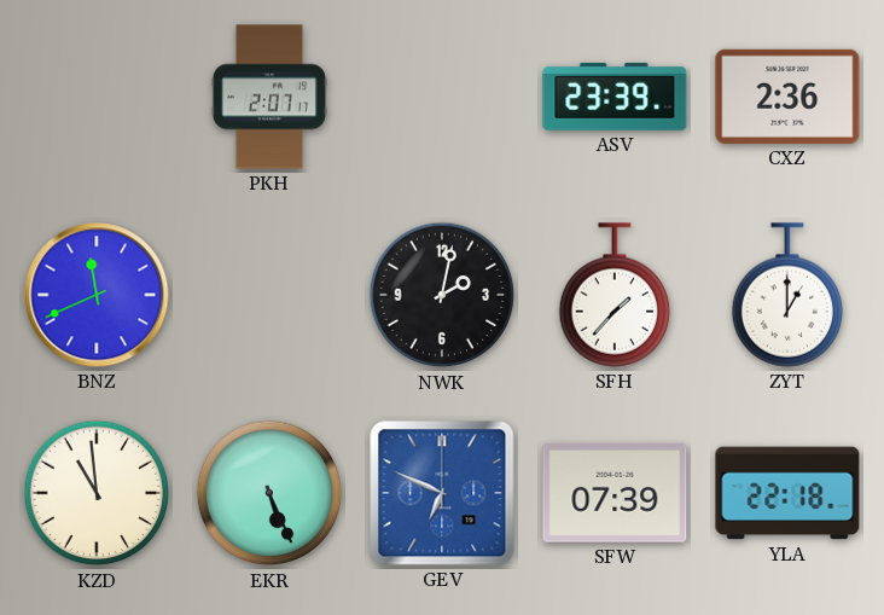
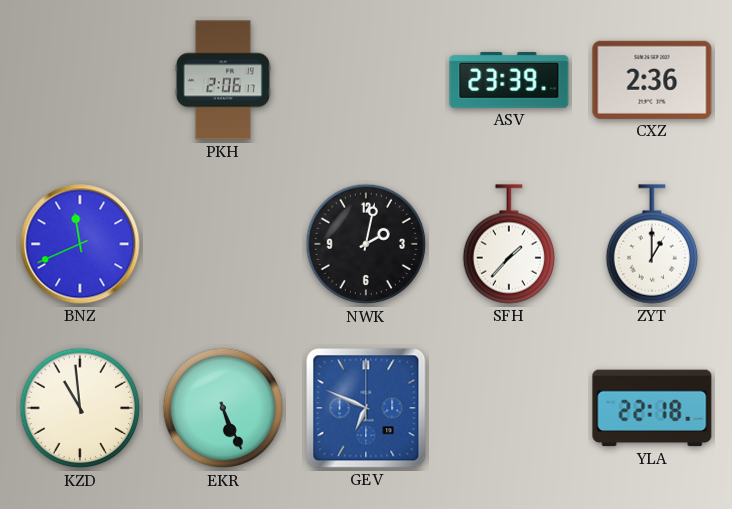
PKH: 2:07 -> 2:06 (223, 80)
SFW: 07:39 -> none (615, 493)
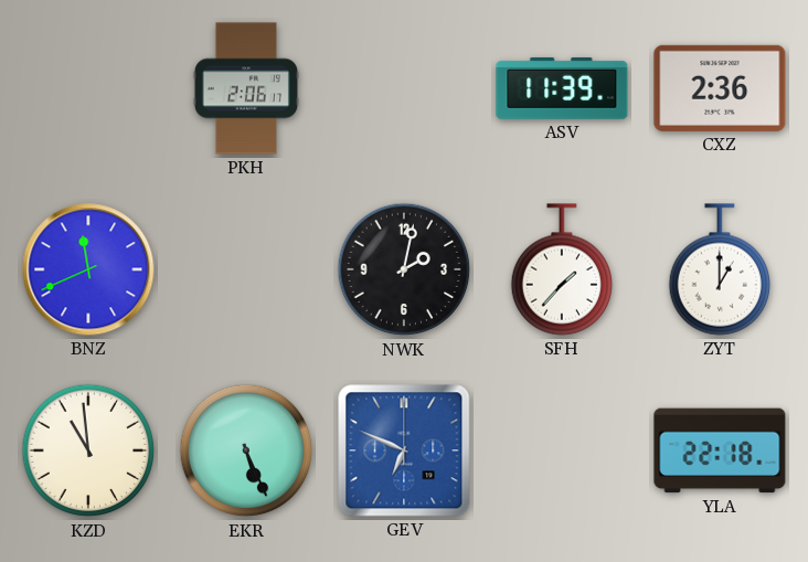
ASV: 23:39 -> 11:39 (562, 88)
